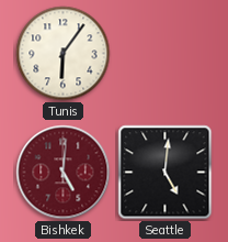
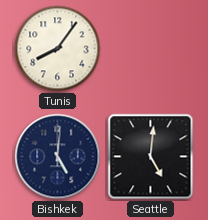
Tunis: 6:06 -> 8:06 (58, 49)
Bishkek dial: burgundy -> navy (58, 157)
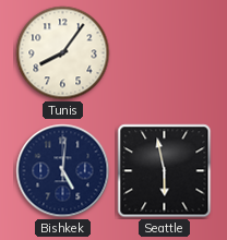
Seattle: 5:01 -> 5:58 (165, 171)
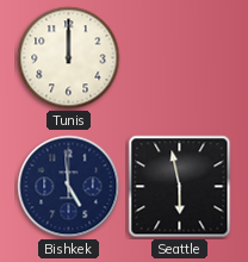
Tunis: 8:06 -> 12:00 (69, 58)
Bishkek: 5:01 -> 4:59 (69, 187)
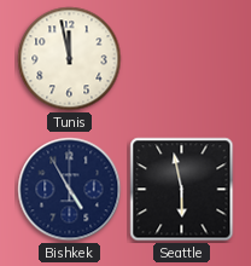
Tunis: 12:00 -> 11:58 (70, 59)
Bishkek: 4:59 -> 4:55 (70, 190)
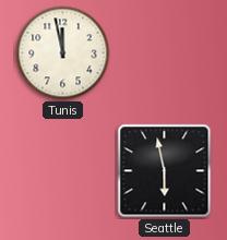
Bishkek: 4:55 -> none (70, 190)
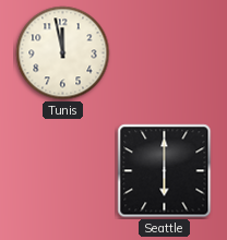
Seattle: 5:58 -> 6:00 (165, 171)
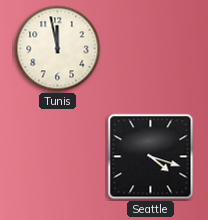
Seattle: 6:00 -> 4:18 (151, 157)
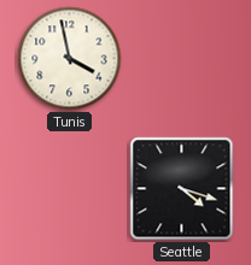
Tunis: 11:58 -> 3:58 (70, 59)
